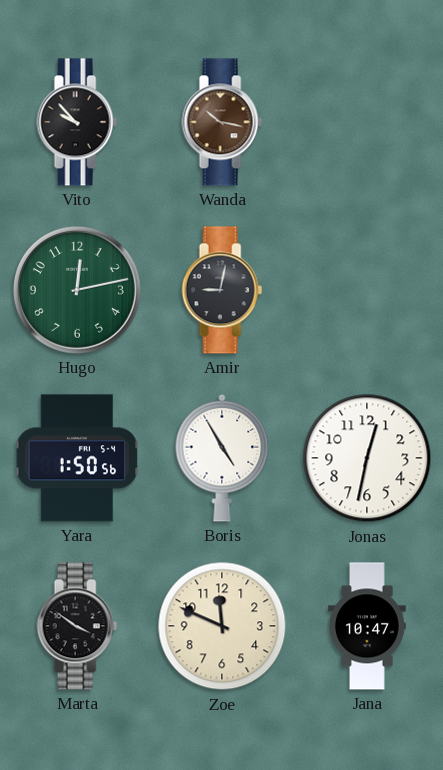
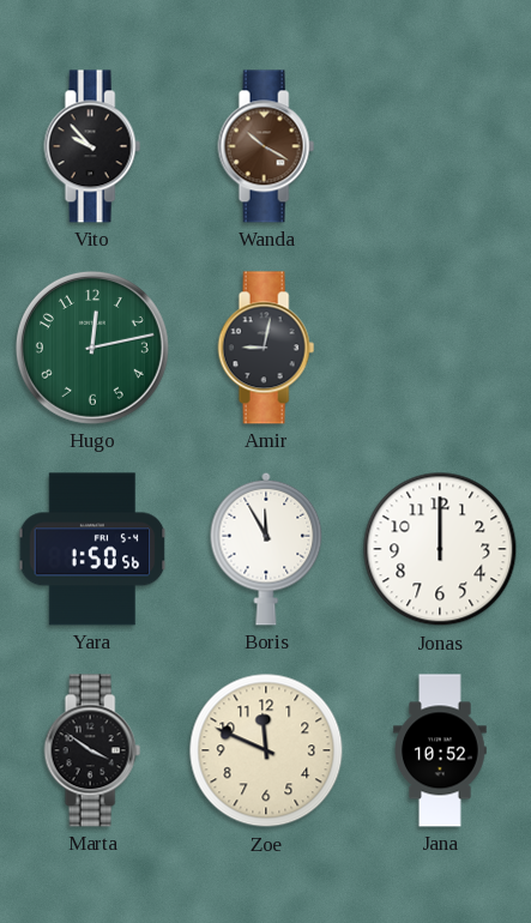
Wanda: 10:17 -> 10:20 (266, 146)
Boris: 4:55 -> 11:55 (266, 549)
Jonas: 12:32 -> 12:00 (440, 549)
Jana: 10:47 -> 10:52 (441, 750)
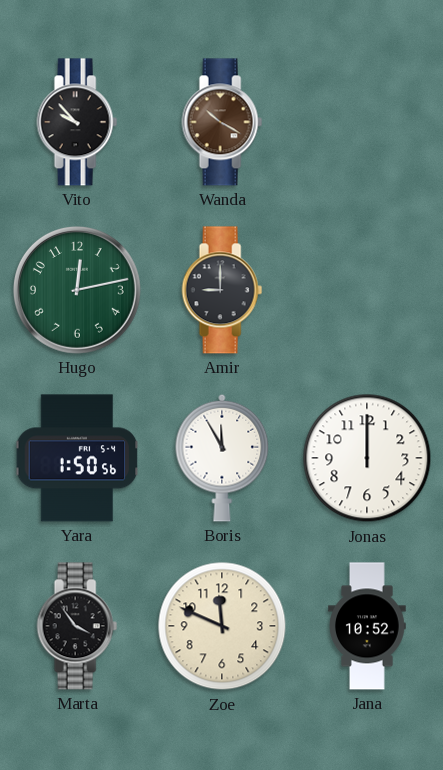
Amir: 9:02 -> 9:00 (222, 290)
Marta: 3:51 -> 3:54 (77, 626)
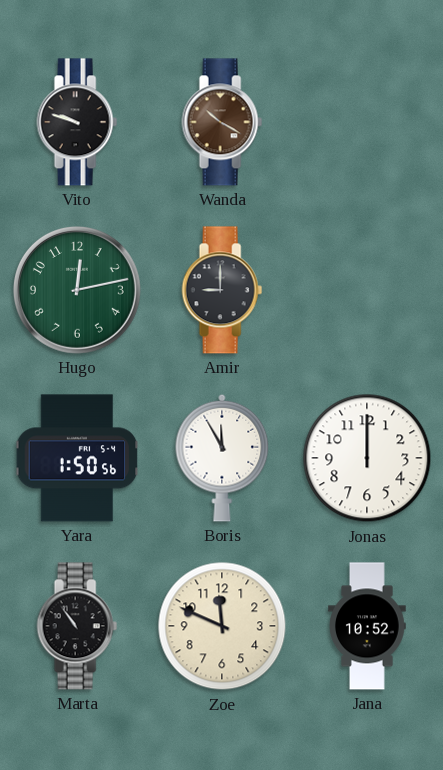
Vito: 9:53 -> 9:48 (77, 122)
Marta: 3:54 -> 10:54 (77, 626)
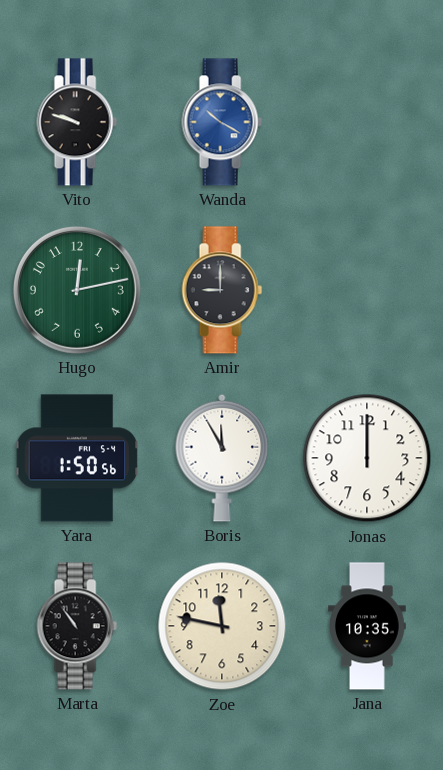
Wanda dial: brown -> blue (222, 122)
Zoe: 11:49 -> 11:47 (222, 626)
Jana: 10:52 -> 10:35 (368, 626)
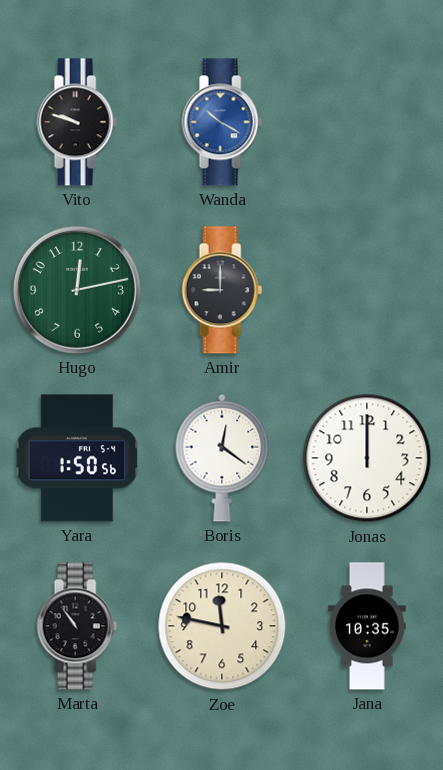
Boris: 11:55 -> 12:21 (222, 458)
